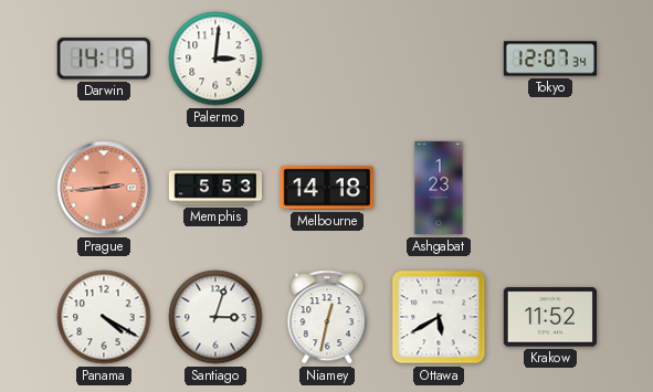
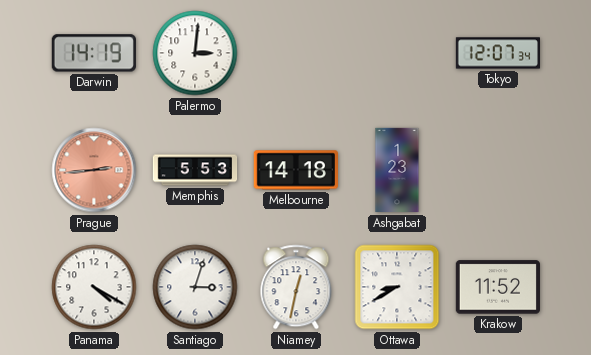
Ottawa: 5:40 -> 8:40 (397, 287)
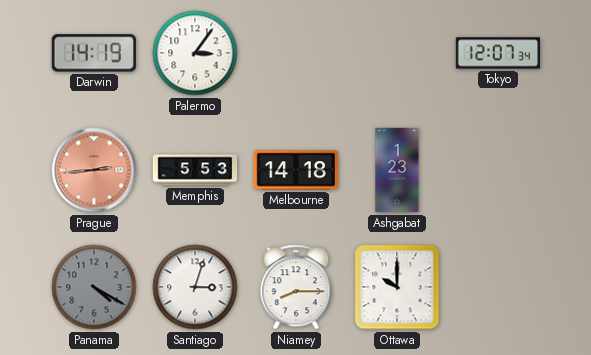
Palermo: 3:01 -> 3:06 (195, 53)
Panama dial: white -> grey (94, 287)
Niamey: 12:32 -> 8:15 (296, 287)
Ottawa: 8:40 -> 10:00 (397, 287)
Krakow: 11:52 -> none (498, 287)
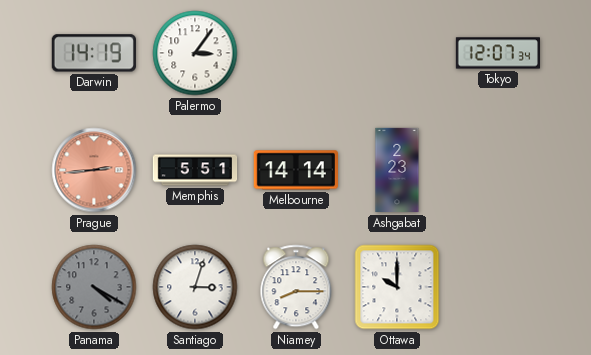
Memphis: 5:53 -> 5:51 (195, 170)
Melbourne: 14:18 -> 14:14 (296, 170)
Ashgabat: 1:23 -> 2:23 (397, 170)
